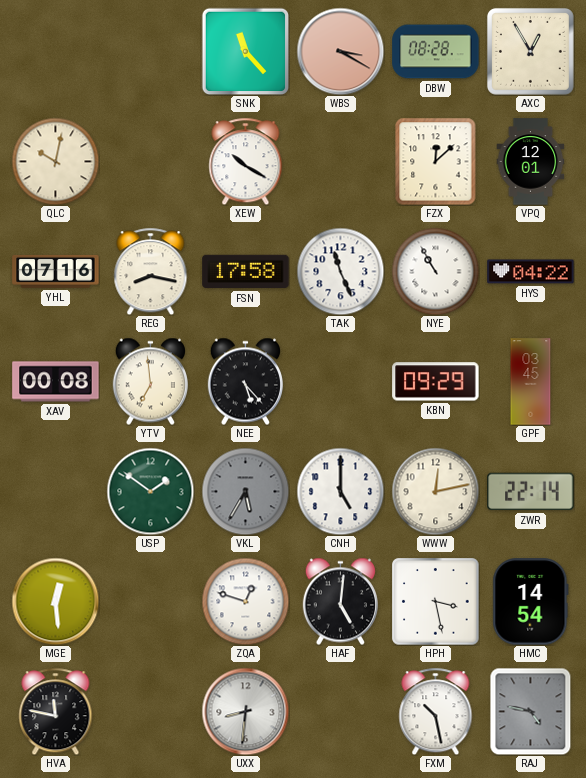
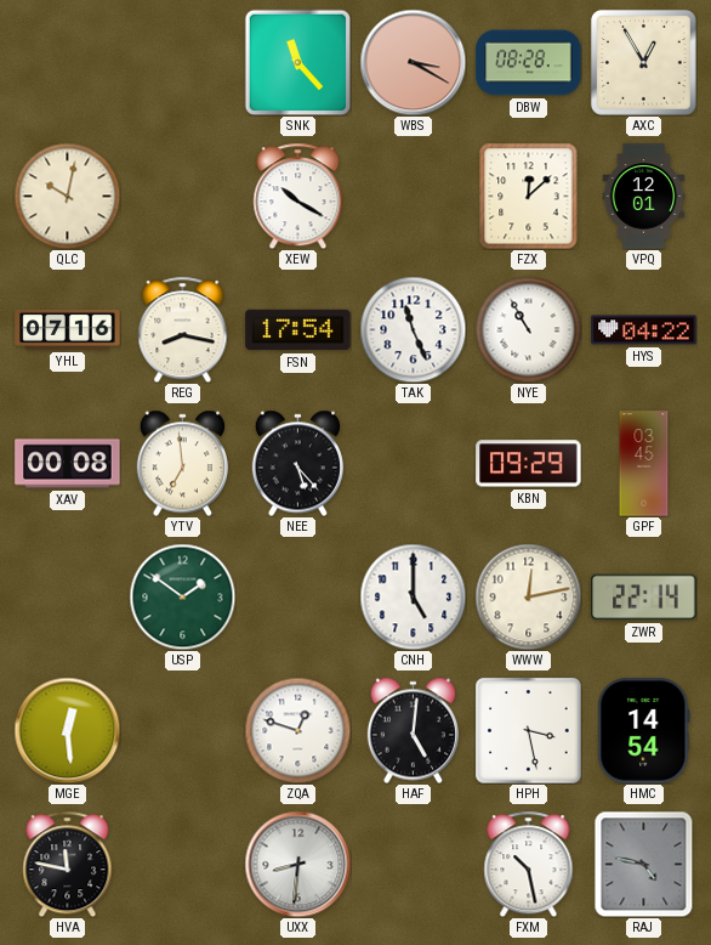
FSN: 17:58 -> 17:54 (298, 330)
VKL: 5:35 -> none (245, 491)
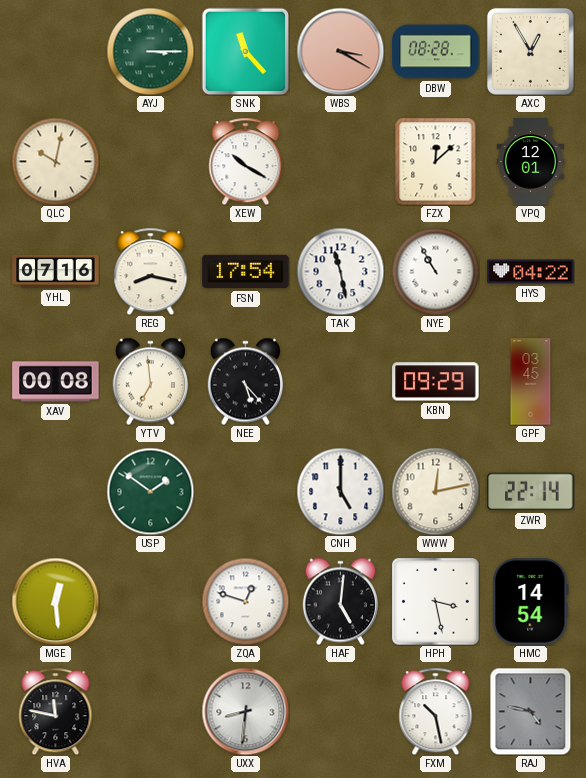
AYJ: none -> 3:15 (150, 51)
TAK: 11:26 -> 11:28 (340, 271)
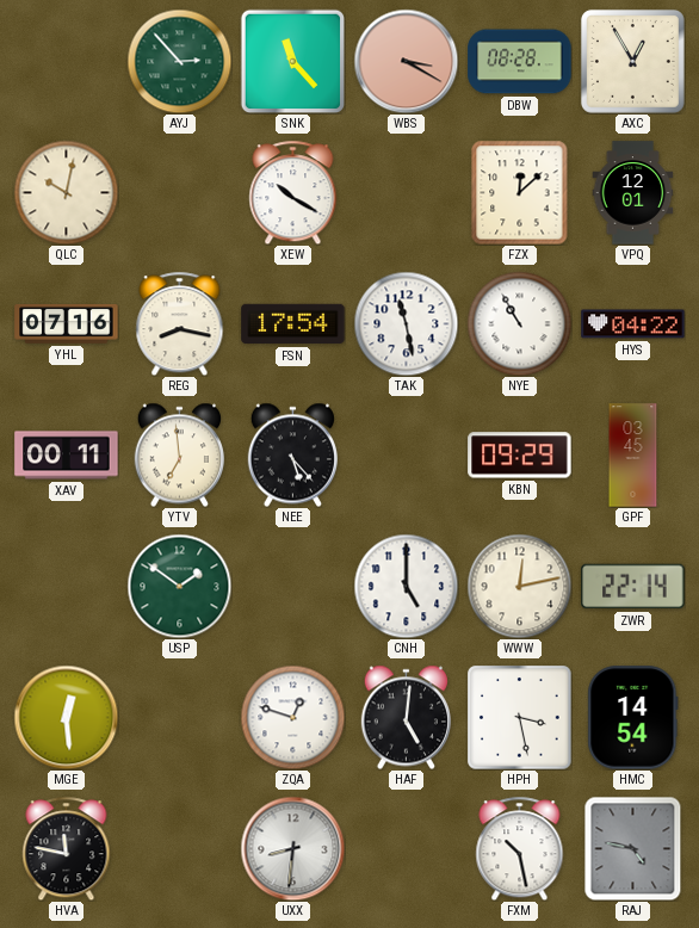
AYJ: 3:15 -> 2:53 (179, 61)
XAV: 00:08 -> 00:11 (67, 456)
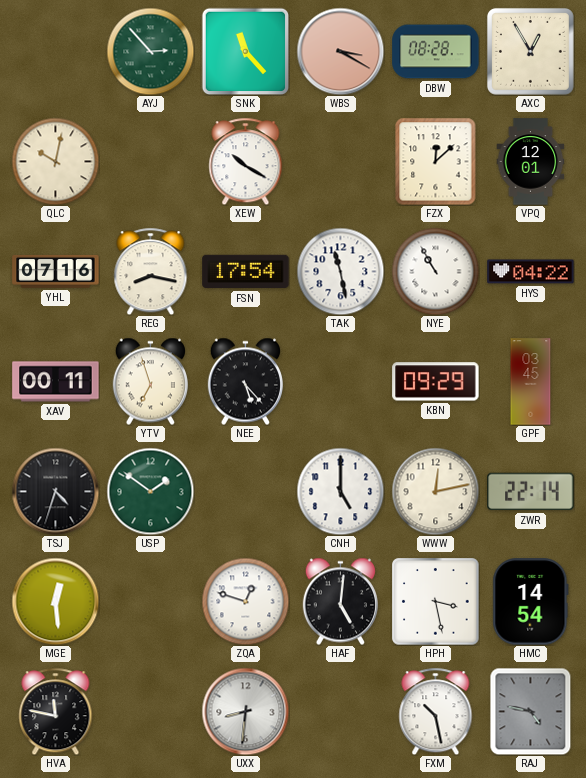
YTV: 6:59 -> 6:57 (150, 381)
TSJ: none -> 4:33 (55, 491)
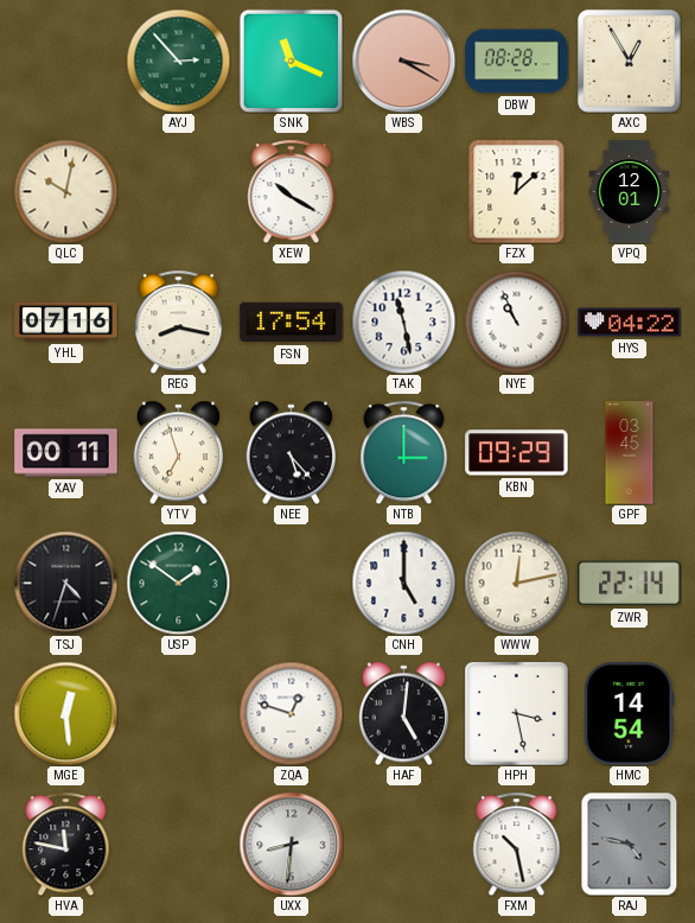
SNK: 11:23 -> 11:19 (291, 61)
NYE: 10:55 -> 10:56 (516, 322)
NTB: none -> 3:00 (404, 452)
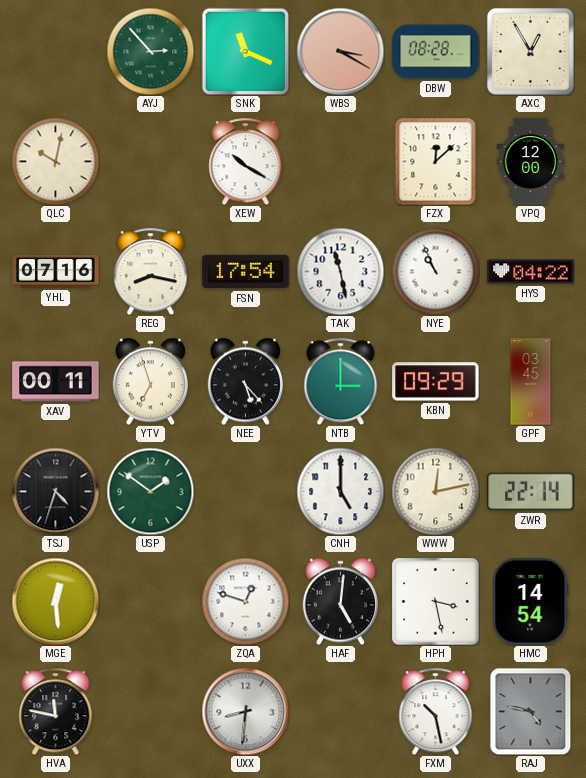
VPQ: 12:01 -> 12:00 (531, 162)
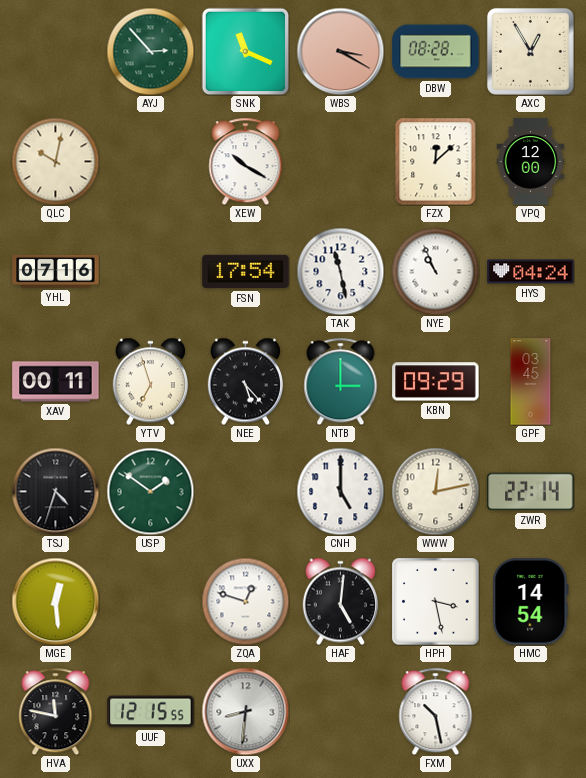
REG: 8:17 -> none (151, 271)
HYS: 04:22 -> 04:24 (531, 272)
UUF: none -> 12:15 (151, 712)
RAJ: 4:47 -> none (531, 711)
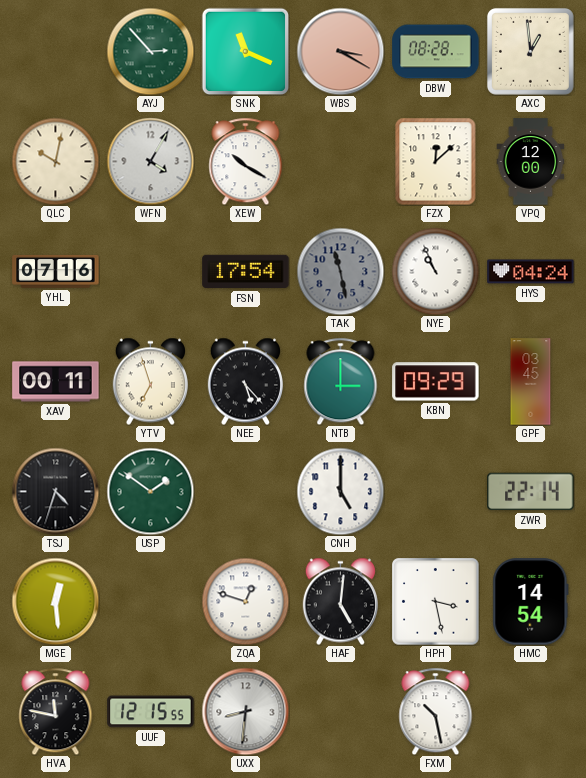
AXC: 12:55 -> 12:59 (530, 51)
WFN: none -> 4:05 (150, 161)
TAK dial: white -> grey (340, 271)
WWW: 12:13 -> none (435, 491)
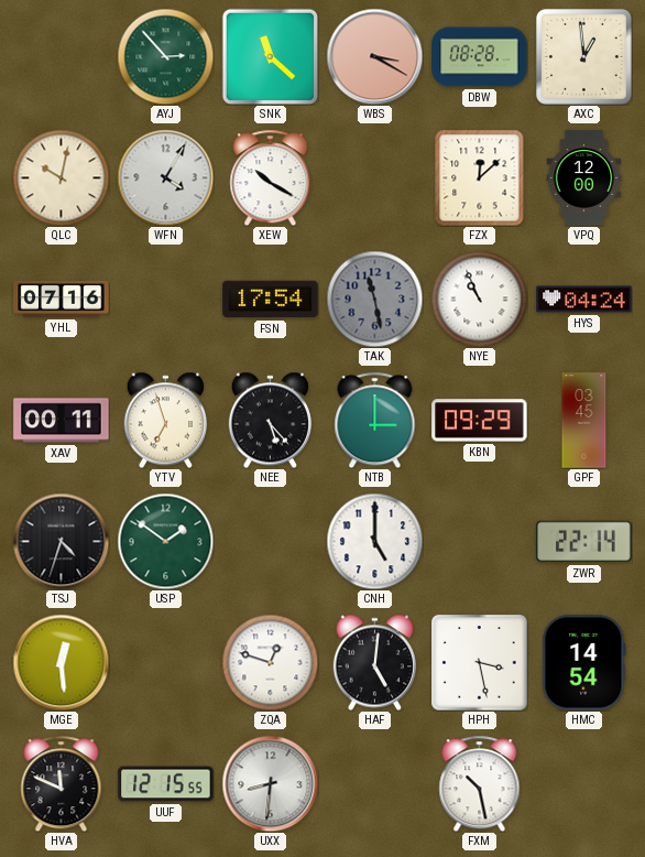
SNK: 11:19 -> 11:22 (270, 56)
HVA: 11:47 -> 11:49 (62, 783)
